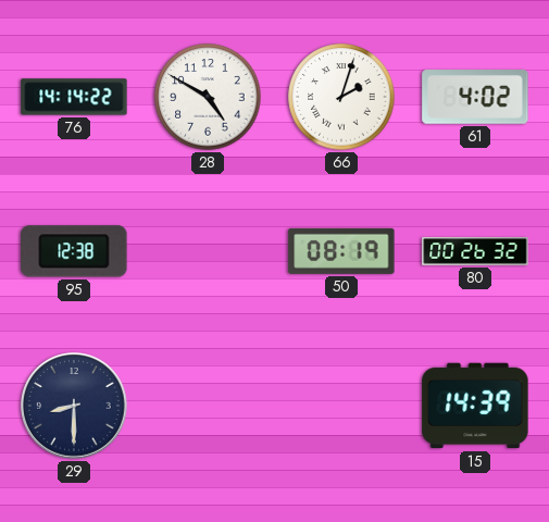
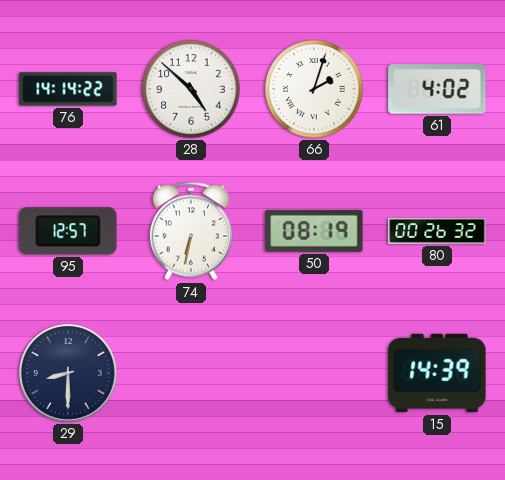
28: 4:50 -> 4:52 (191, 89)
95: 12:38 -> 12:57 (68, 231)
74: none -> 6:32 (191, 231)
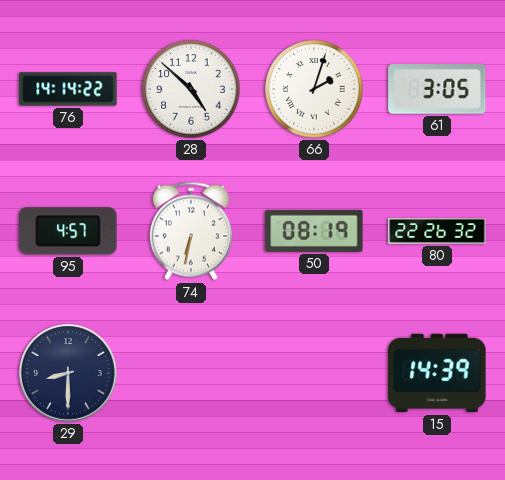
61: 4:02 -> 3:05 (437, 89)
95: 12:57 -> 4:57 (68, 231)
80: 00:26 -> 22:26 (437, 231)
